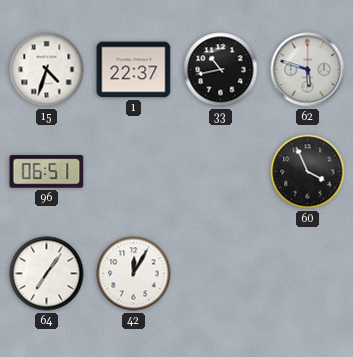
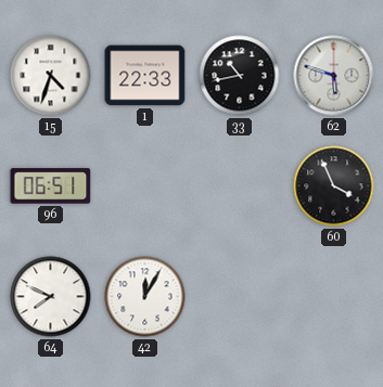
1: 22:37 -> 22:33 (145, 76)
64: 7:06 -> 7:49 (51, 297)
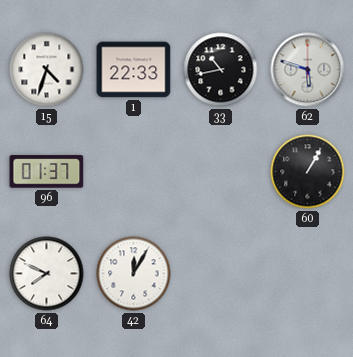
96: 06:51 -> 01:37 (47, 172)
60: 3:56 -> 1:05 (308, 172)
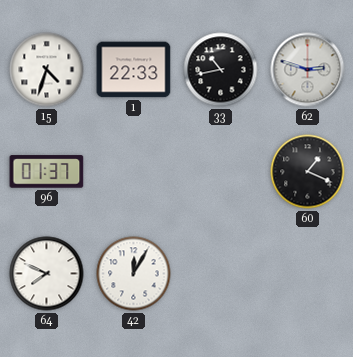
62: 5:48 -> 2:48 (308, 70)
60: 1:05 -> 1:19 (308, 172)
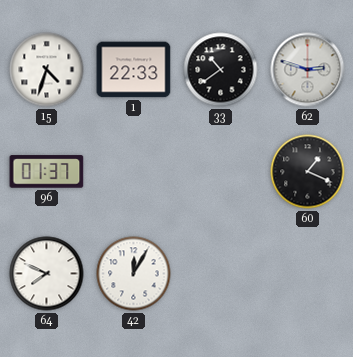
33: 10:43 -> 10:39 (221, 70)
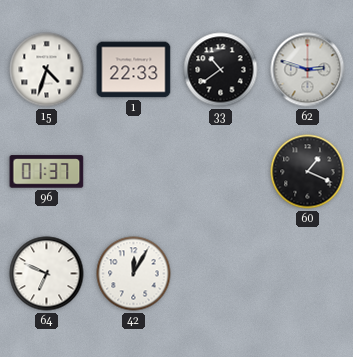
64: 7:49 -> 6:49 (47, 274)
